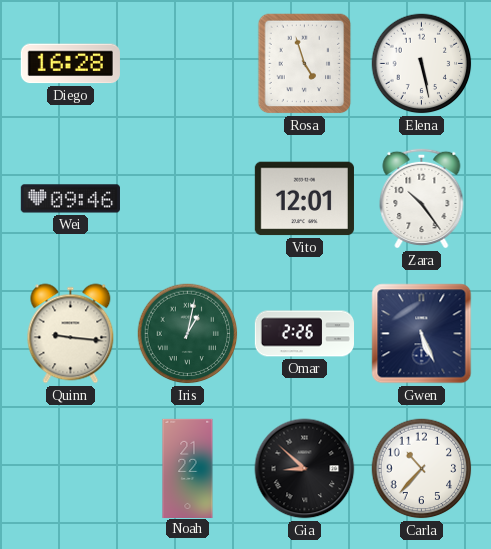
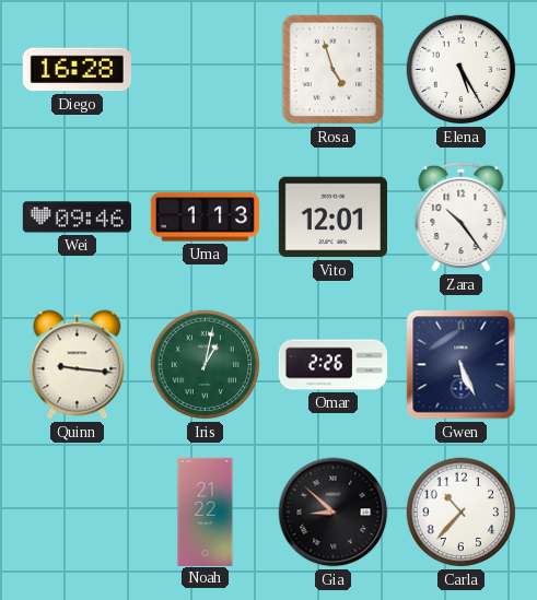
Elena: 5:28 -> 5:25 (462, 70)
Uma: none -> 1:13 (205, 217)
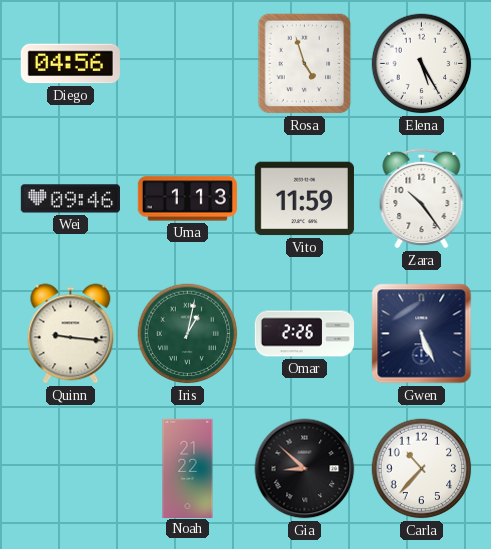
Diego: 16:28 -> 04:56 (70, 64)
Vito: 12:01 -> 11:59 (304, 199)
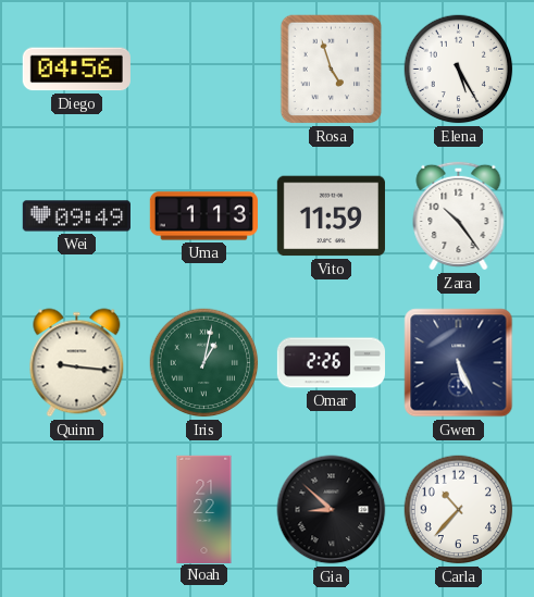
Wei: 09:46 -> 09:49 (76, 216)
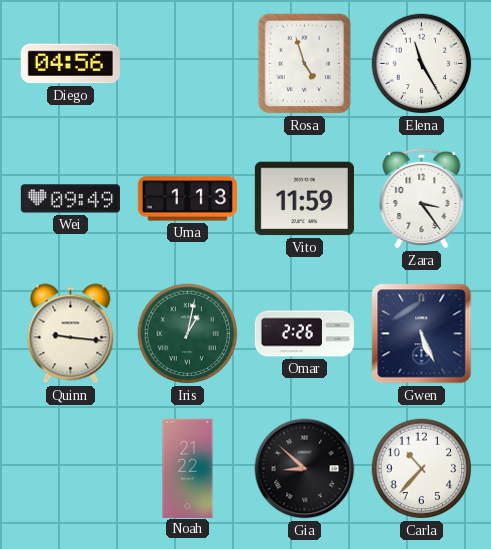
Elena: 5:25 -> 11:25 (422, 64)
Zara: 10:24 -> 3:24 (422, 198)
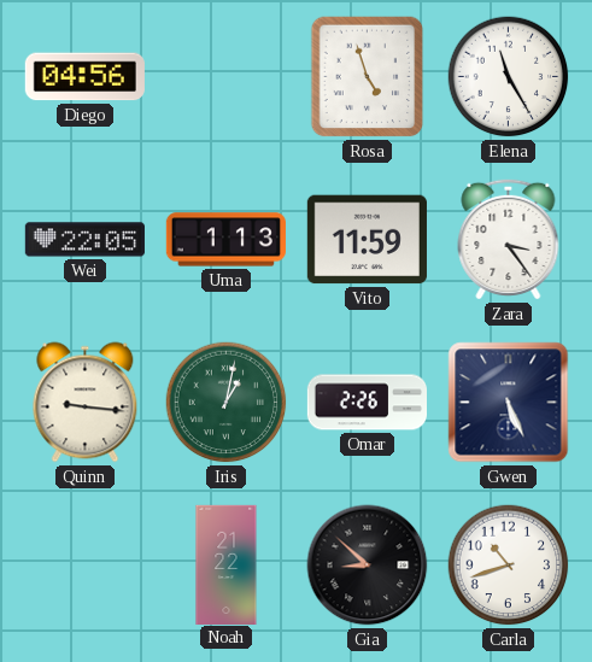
Wei: 09:49 -> 22:05 (84, 240)
Carla: 10:37 -> 10:42 (509, 566)
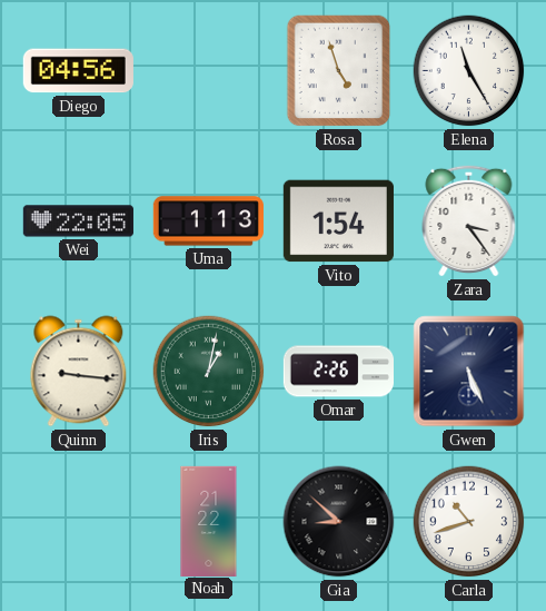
Vito: 11:59 -> 1:54 (338, 221)
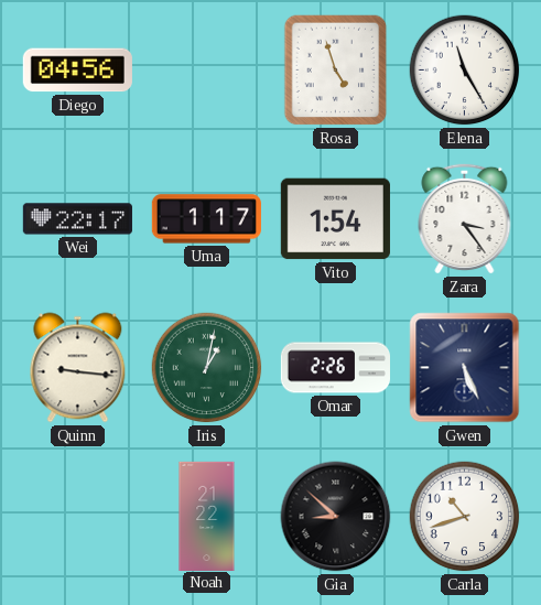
Wei: 22:05 -> 22:17 (77, 219)
Uma: 1:13 -> 1:17 (206, 219)
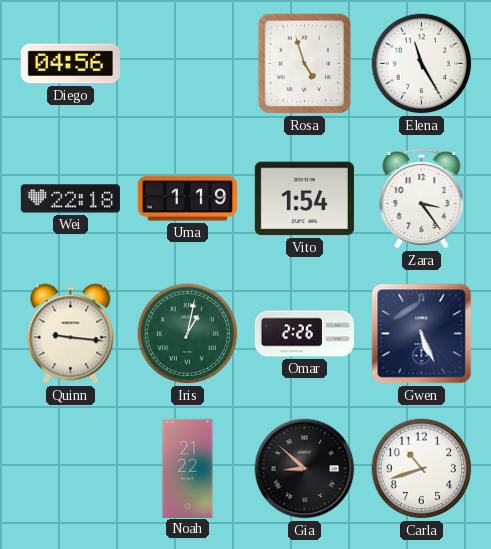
Wei: 22:17 -> 22:18 (70, 199)
Uma: 1:17 -> 1:19 (187, 199)
